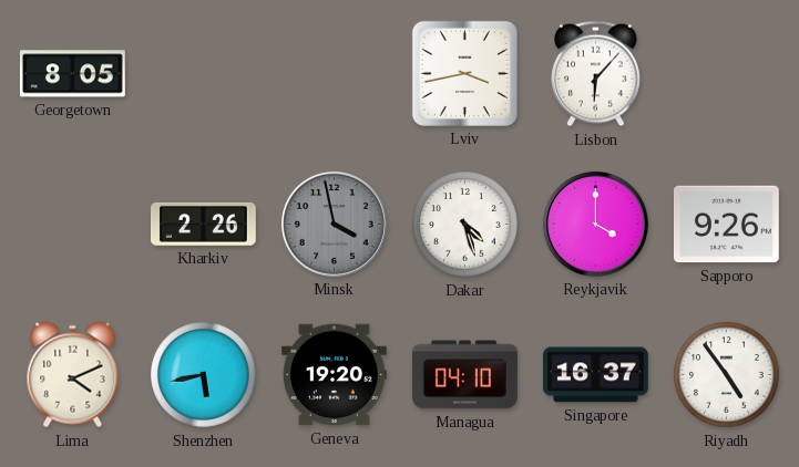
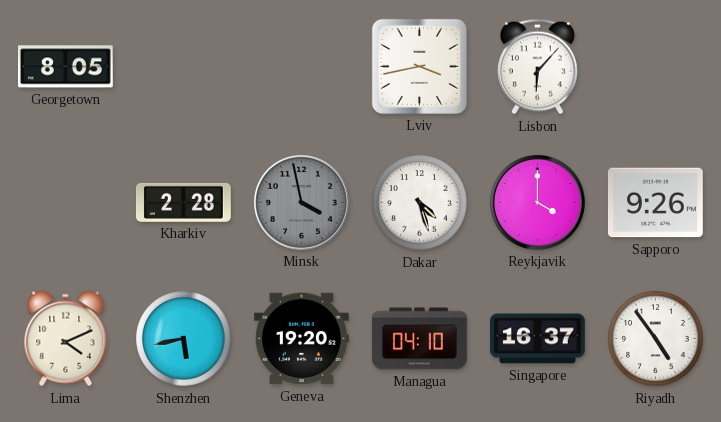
Kharkiv: 2:26 -> 2:28 (183, 202)
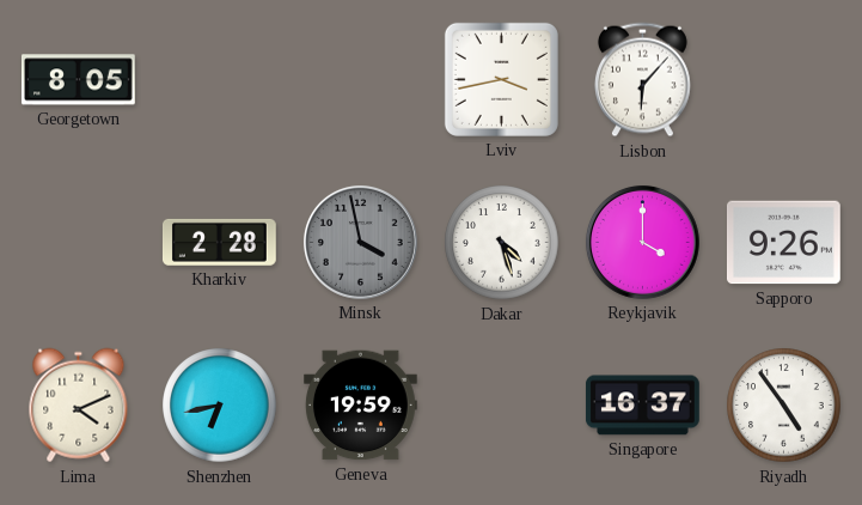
Shenzhen: 5:43 -> 6:43 (220, 406)
Geneva: 19:20 -> 19:59 (361, 406)
Managua: 04:10 -> none (420, 339)
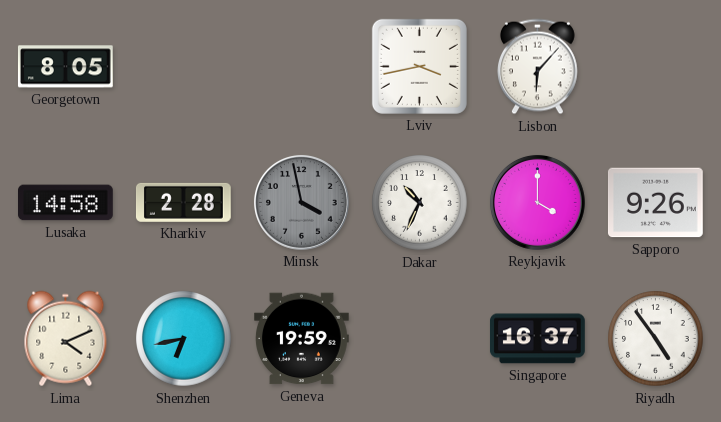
Lusaka: none -> 14:58 (66, 203)
Dakar: 4:27 -> 10:34 (420, 203)
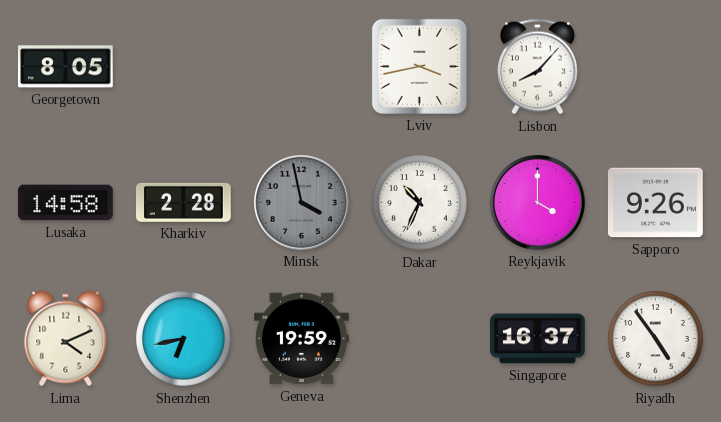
Lisbon: 6:07 -> 8:07 (537, 67)
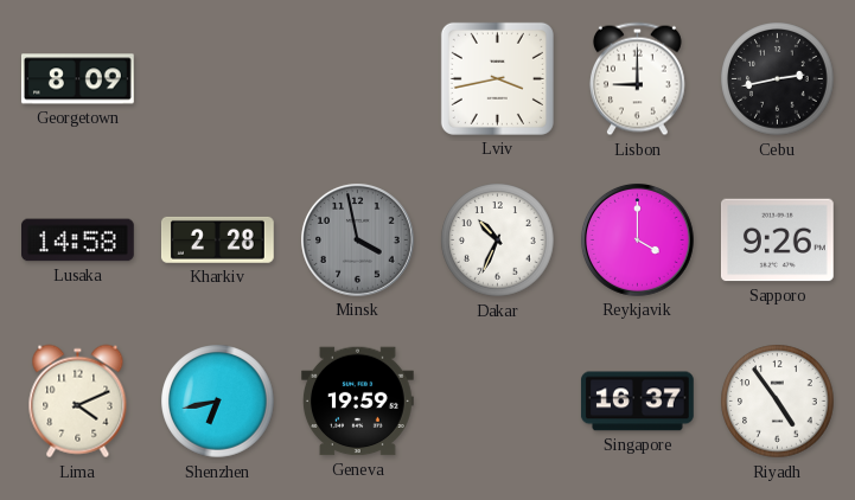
Georgetown: 8:05 -> 8:09 (77, 79)
Lisbon: 8:07 -> 9:00 (637, 79)
Cebu: none -> 2:43 (778, 79)
